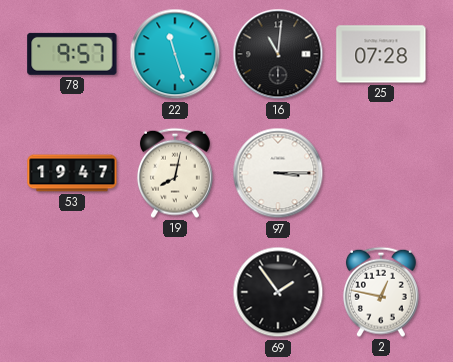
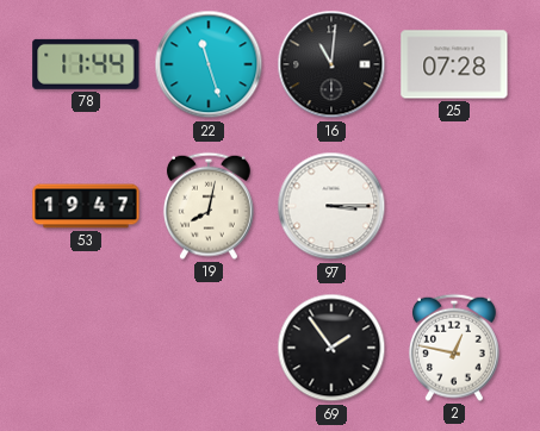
78: 9:57 -> 11:44 (86, 64)
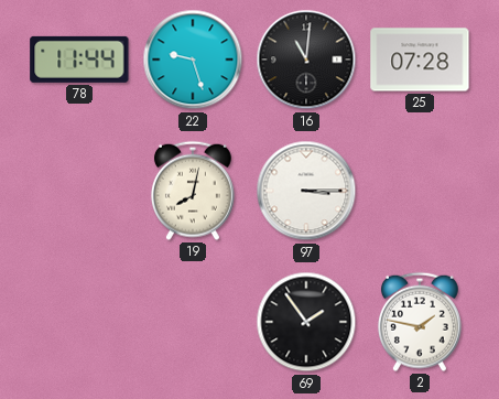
22: 11:27 -> 9:27 (193, 60)
53: 19:47 -> none (86, 206)
2: 12:47 -> 1:47 (420, 322)
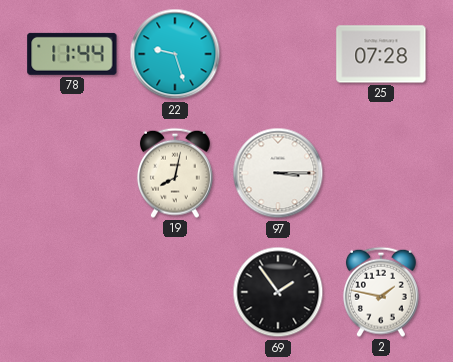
16: 11:01 -> none (306, 60)
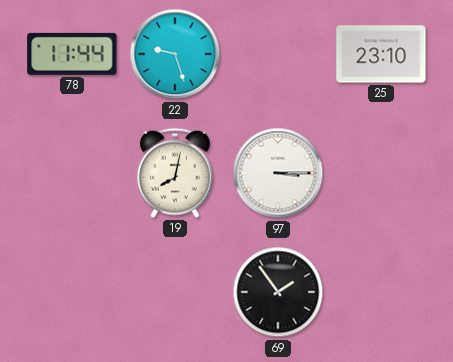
25: 07:28 -> 23:10 (381, 54)
2: 1:47 -> none (381, 292)
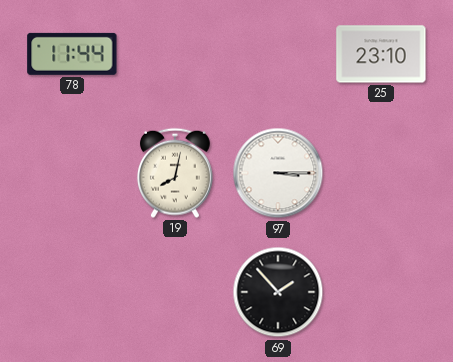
22: 9:27 -> none (175, 54)
69: 1:54 -> 1:53 (278, 292)
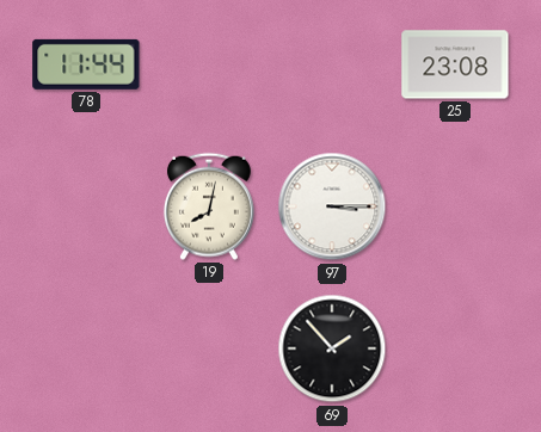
25: 23:10 -> 23:08 (455, 64)
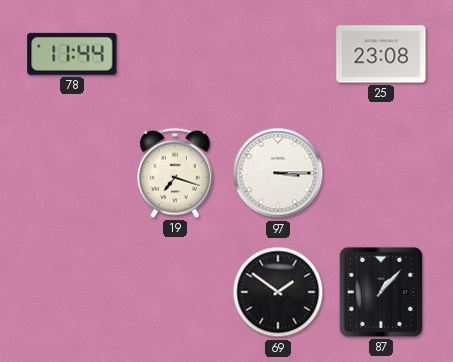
19: 8:02 -> 7:18 (175, 173)
69: 1:53 -> 1:51 (278, 292)
87: none -> 1:07 (381, 292)
